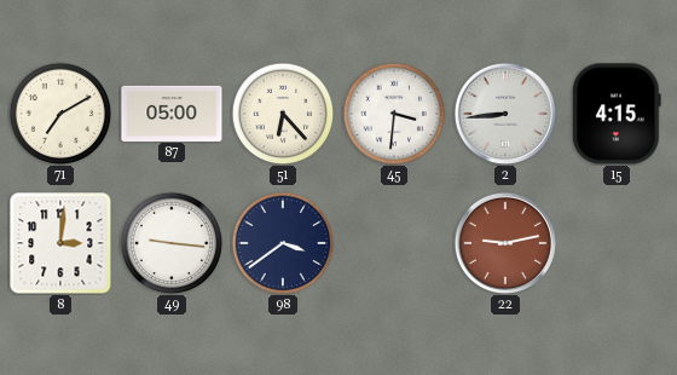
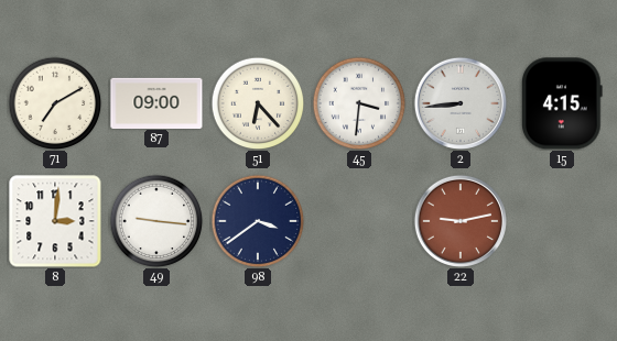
87: 05:00 -> 09:00 (156, 102)
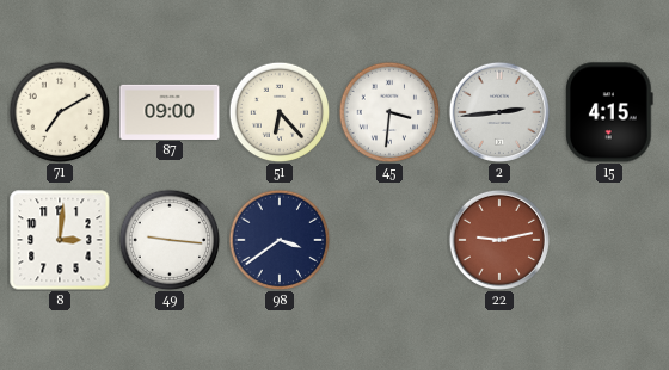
2: 8:44 -> 2:44 (498, 111)
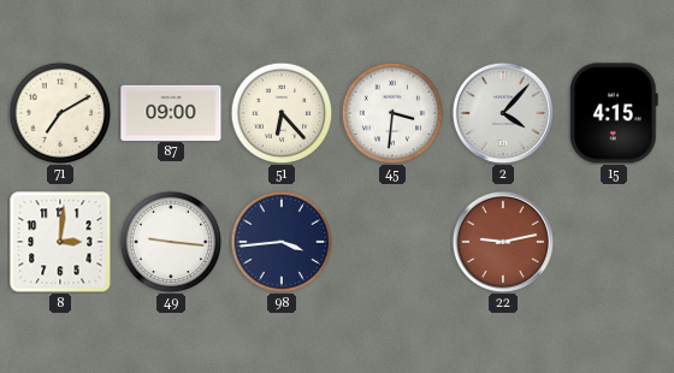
2: 2:44 -> 4:07 (502, 112)
98: 3:39 -> 3:44 (282, 242)
